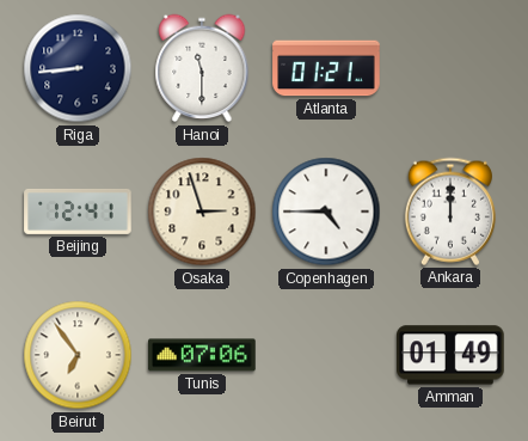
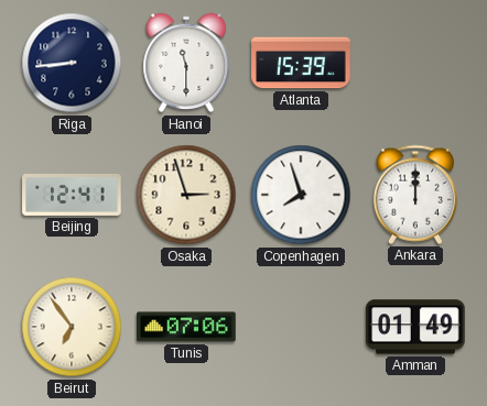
Atlanta: 01:21 -> 15:39 (301, 63)
Copenhagen: 4:45 -> 7:57 (301, 195)
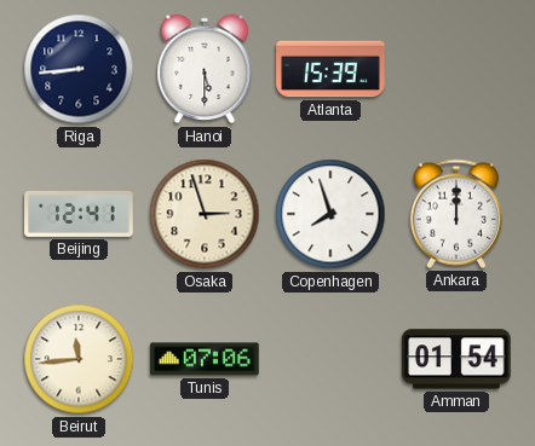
Hanoi: 11:30 -> 5:30 (205, 69)
Beirut: 6:54 -> 11:44 (79, 359)
Amman: 01:49 -> 01:54 (456, 359)
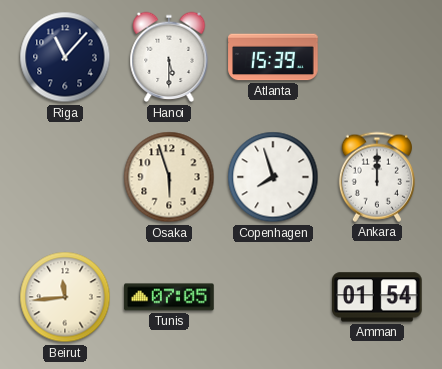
Riga: 8:44 -> 11:07 (65, 57)
Beijing: 12:41 -> none (79, 214)
Osaka: 2:57 -> 5:57 (169, 177)
Tunis: 07:06 -> 07:05 (169, 297)
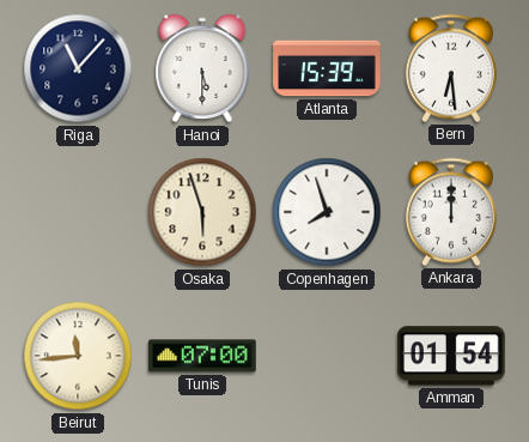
Bern: none -> 6:29 (451, 68)
Tunis: 07:05 -> 07:00 (202, 356)
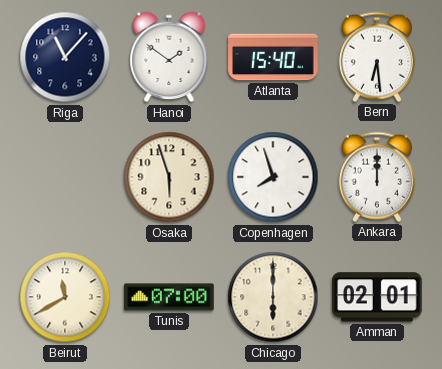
Hanoi: 5:30 -> 1:51 (169, 57)
Atlanta: 15:39 -> 15:40 (273, 57)
Beirut: 11:44 -> 11:40 (65, 297)
Chicago: none -> 6:00 (273, 297)
Amman: 01:54 -> 02:01 (377, 297)
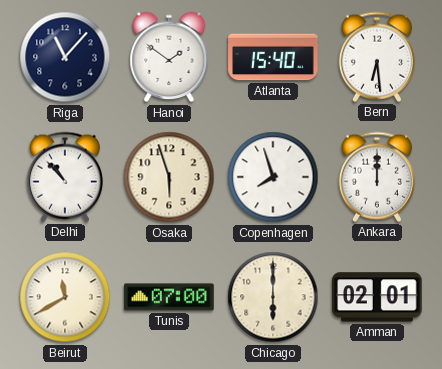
Delhi: none -> 10:53 (65, 177)
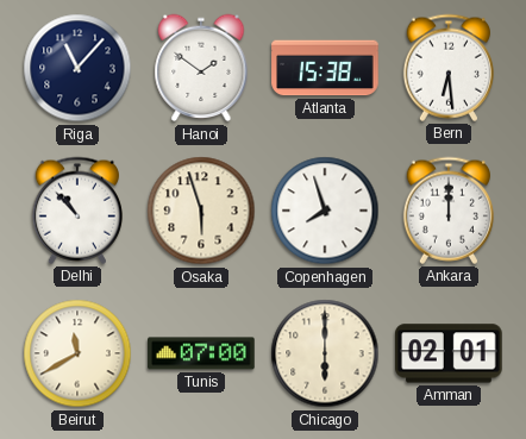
Atlanta: 15:40 -> 15:38 (325, 68)
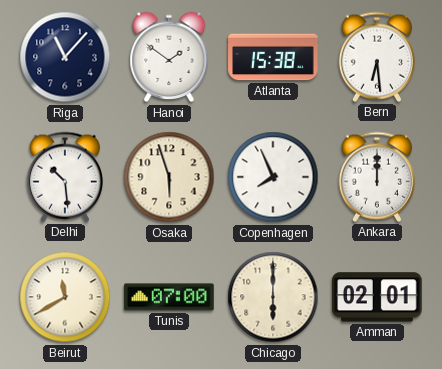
Delhi: 10:53 -> 10:29 (65, 177)
Copenhagen: 7:57 -> 7:56 (273, 177)
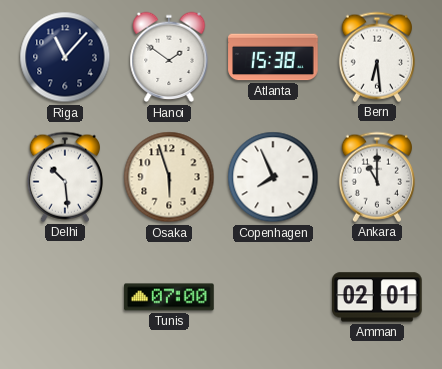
Ankara: 12:00 -> 11:00 (377, 177)
Beirut: 11:40 -> none (65, 297)
Chicago: 6:00 -> none (273, 297)
